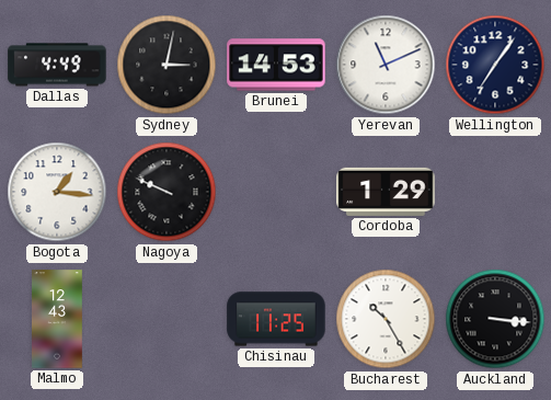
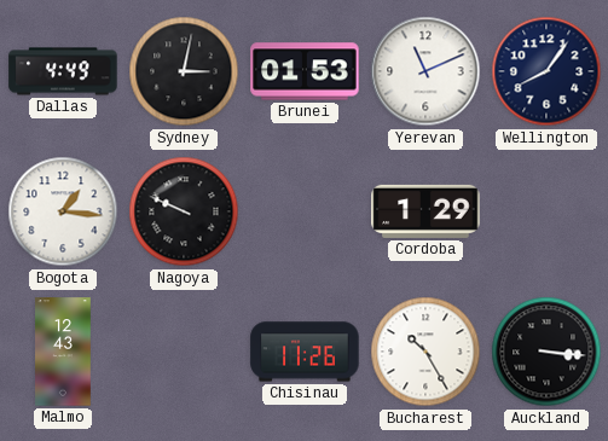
Brunei: 14:53 -> 01:53 (305, 71)
Wellington: 7:06 -> 8:06 (546, 71)
Chisinau: 11:25 -> 11:26 (305, 352)
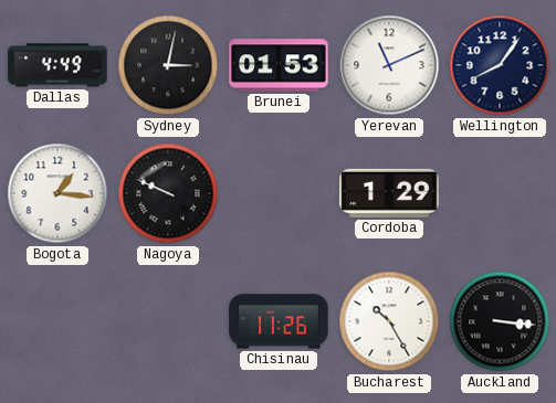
Malmo: 12:43 -> none (64, 352)
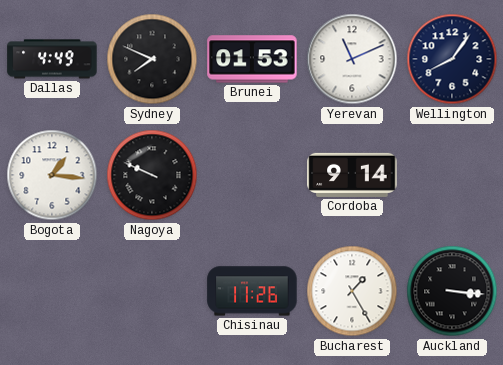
Sydney: 3:02 -> 7:49 (152, 59)
Cordoba: 1:29 -> 9:14 (352, 175)
Bucharest: 10:25 -> 1:25 (352, 291)
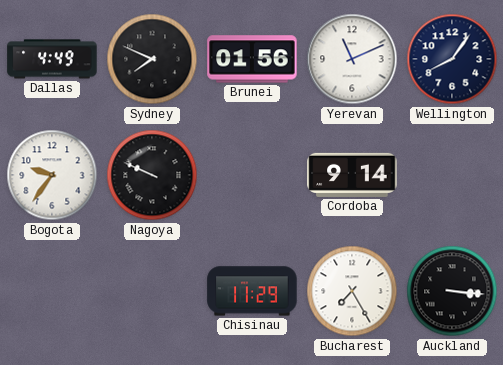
Brunei: 01:53 -> 01:56 (252, 59)
Bogota: 1:16 -> 9:36 (52, 175)
Chisinau: 11:26 -> 11:29 (252, 291)
Bucharest: 1:25 -> 7:25 (352, 291)
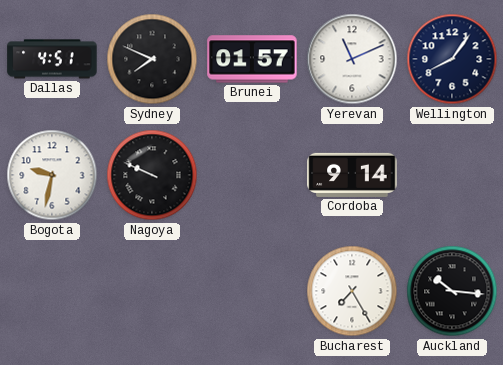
Dallas: 4:49 -> 4:51 (52, 59)
Brunei: 01:56 -> 01:57 (252, 59)
Bogota: 9:36 -> 9:32 (52, 175)
Chisinau: 11:29 -> none (252, 291)
Auckland: 3:16 -> 10:16 (452, 291)
